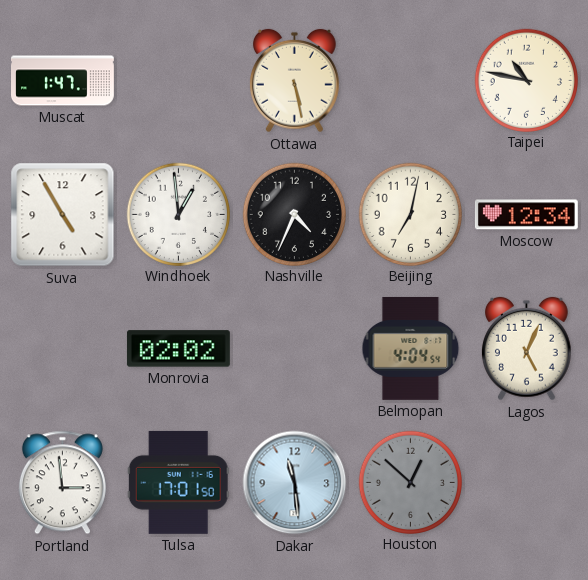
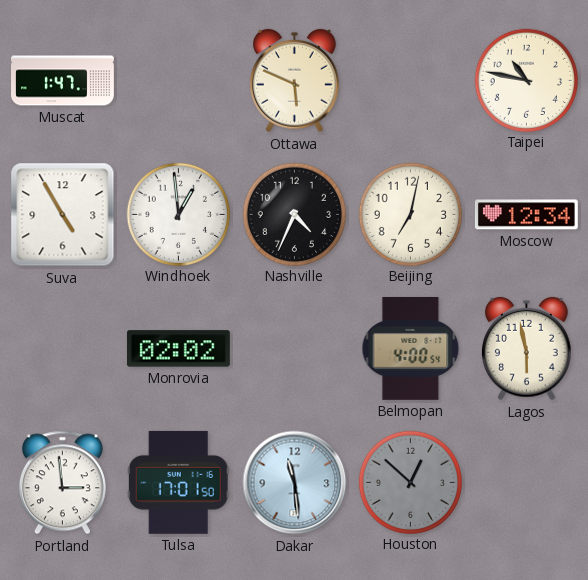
Ottawa: 5:28 -> 5:49 (295, 81)
Belmopan: 4:04 -> 4:00 (411, 348)
Lagos: 5:04 -> 5:58 (527, 349)
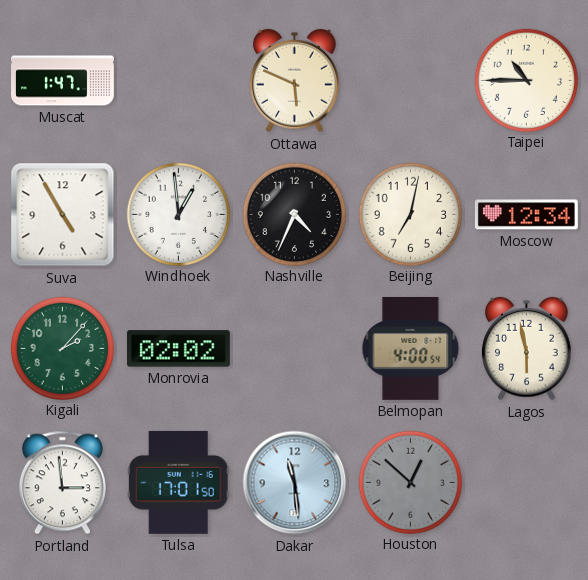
Taipei: 10:47 -> 10:45 (526, 80)
Kigali: none -> 2:07 (62, 348)
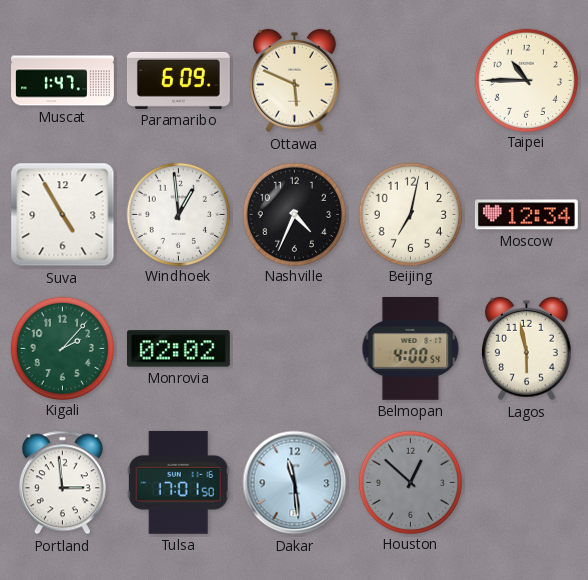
Paramaribo: none -> 6:09 (178, 80)
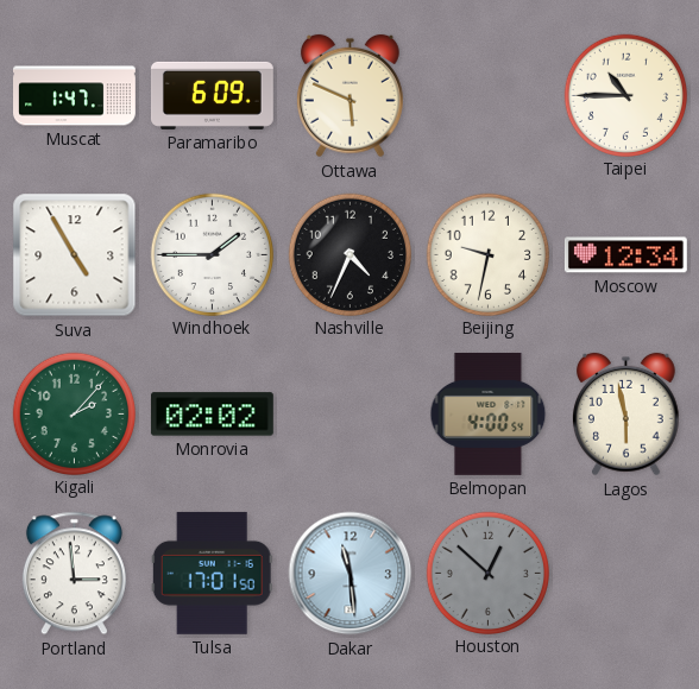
Windhoek: 12:59 -> 1:45 (212, 254)
Beijing: 7:02 -> 9:32 (487, 254)
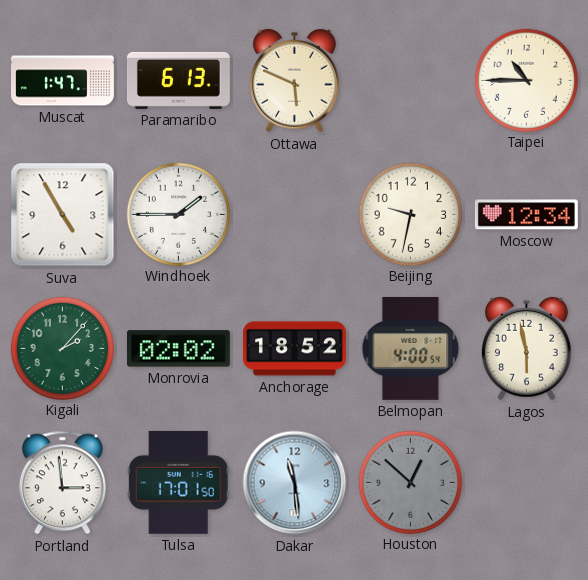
Paramaribo: 6:09 -> 6:13 (178, 80)
Nashville: 4:34 -> none (349, 254)
Anchorage: none -> 18:52 (295, 349)
